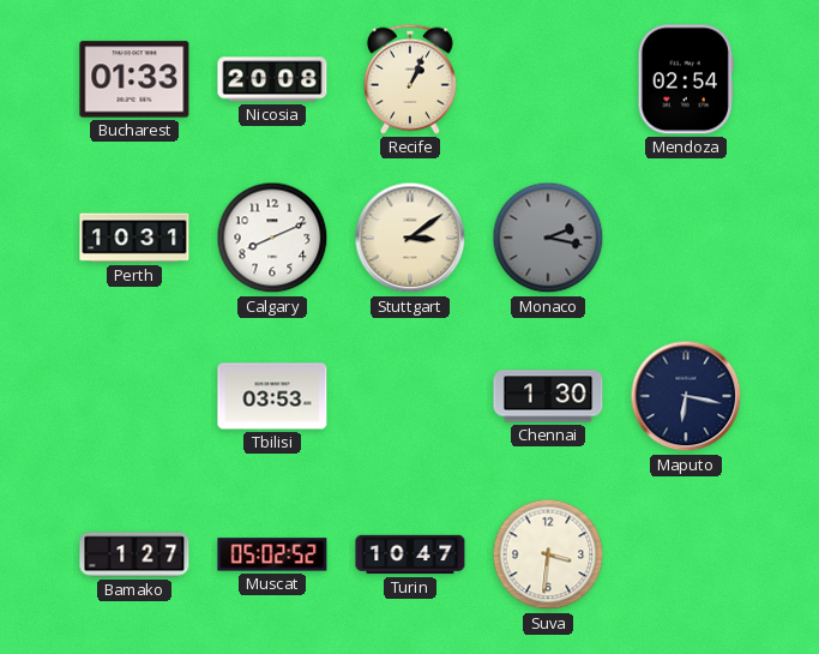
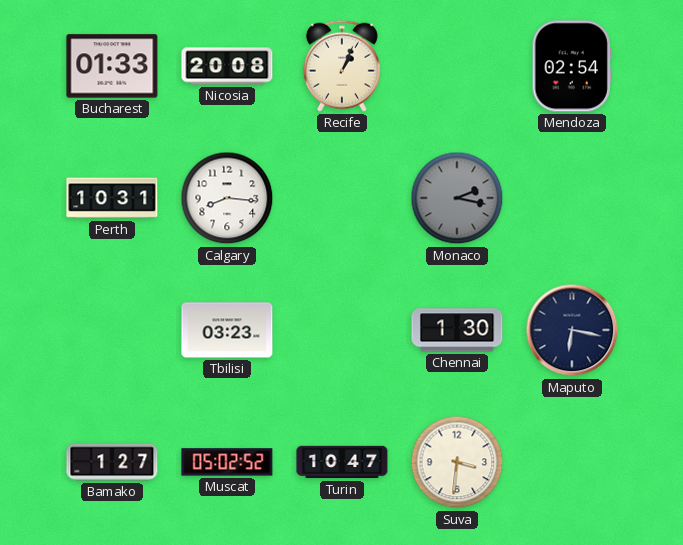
Calgary: 8:11 -> 8:16 (227, 198)
Stuttgart: 3:09 -> none (410, 238)
Tbilisi: 03:53 -> 03:23 (227, 330)
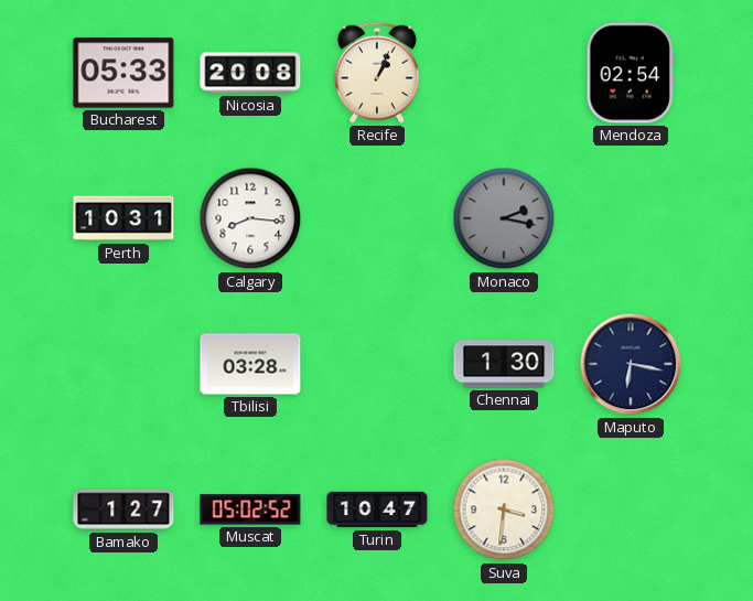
Bucharest: 01:33 -> 05:33 (123, 73)
Tbilisi: 03:23 -> 03:28 (250, 364)
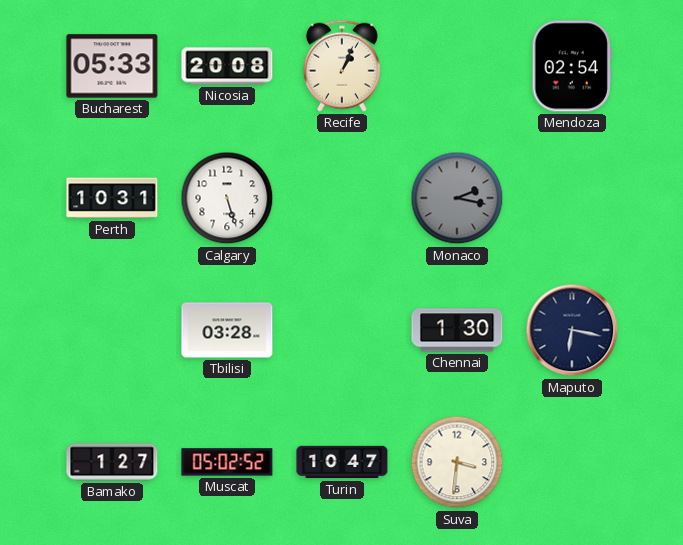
Calgary: 8:16 -> 5:27 (227, 198)
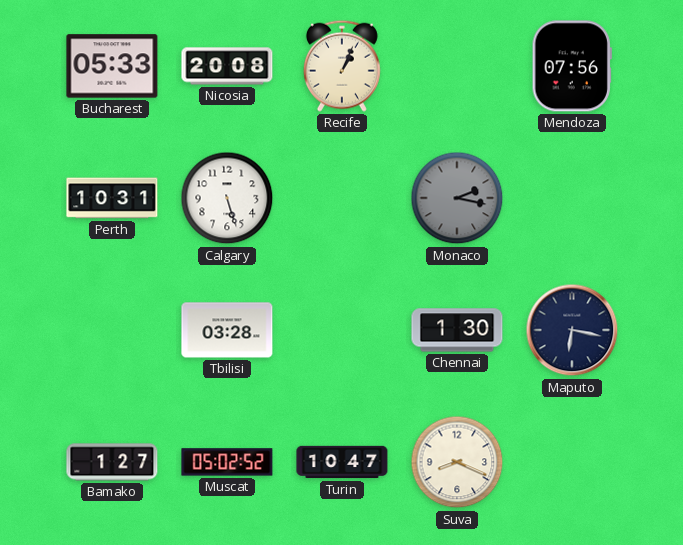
Mendoza: 02:54 -> 07:56 (572, 66)
Suva: 3:31 -> 8:19 (457, 462)
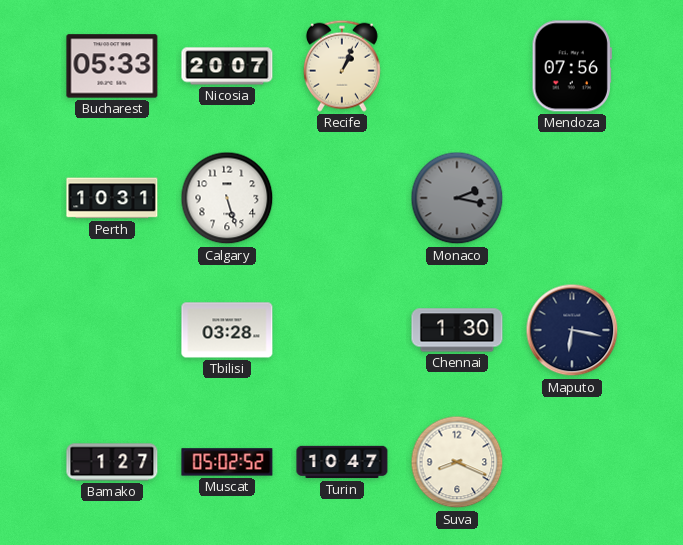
Nicosia: 20:08 -> 20:07 (227, 66)
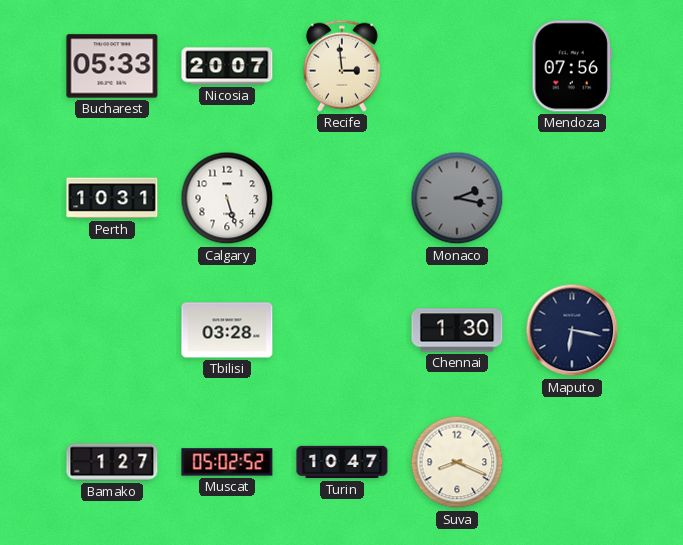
Recife: 1:04 -> 2:59 (342, 66)
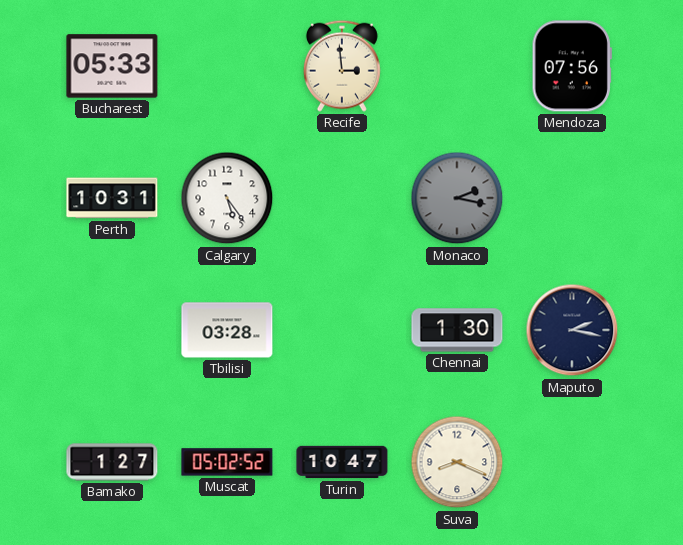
Nicosia: 20:07 -> none (227, 66)
Calgary: 5:27 -> 5:24 (227, 198)
Maputo: 6:17 -> 2:17 (572, 330)
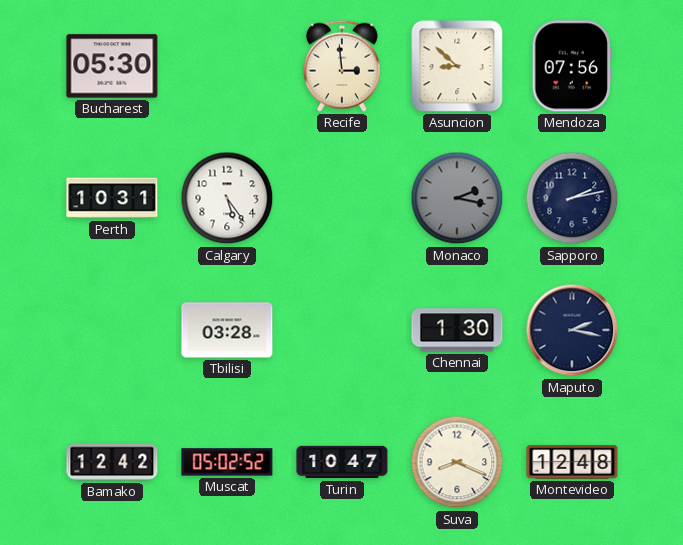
Bucharest: 05:33 -> 05:30 (112, 66)
Asuncion: none -> 8:52 (457, 66)
Sapporo: none -> 2:13 (572, 198)
Bamako: 1:27 -> 12:42 (112, 462)
Montevideo: none -> 12:48 (572, 462)
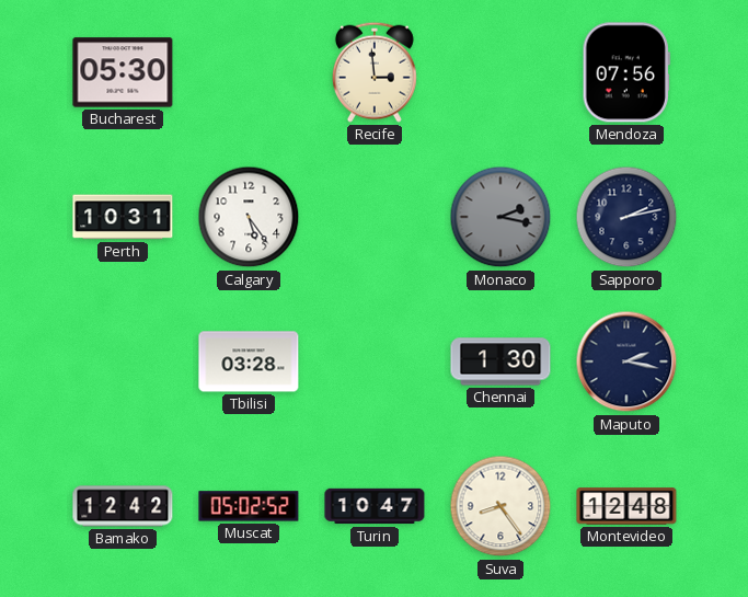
Asuncion: 8:52 -> none (457, 66)
Suva: 8:19 -> 8:24 (500, 506)
